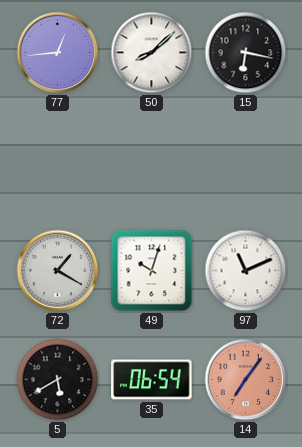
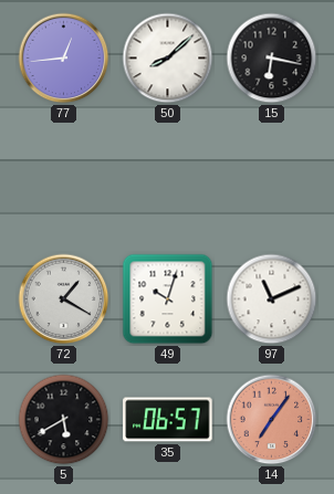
35: 06:54 -> 06:57 (168, 420)
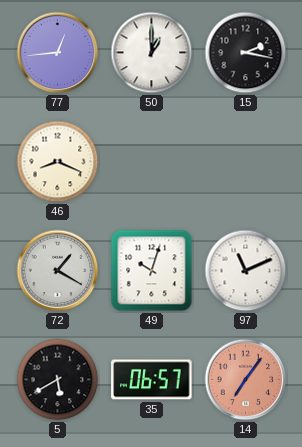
50: 8:08 -> 1:00 (152, 53)
15: 6:17 -> 2:17 (246, 53)
46: none -> 8:19 (58, 162)
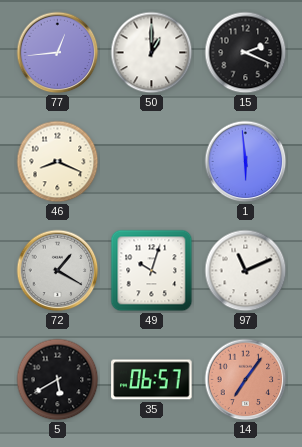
15: 2:17 -> 2:19 (246, 53)
1: none -> 5:59 (246, 162)
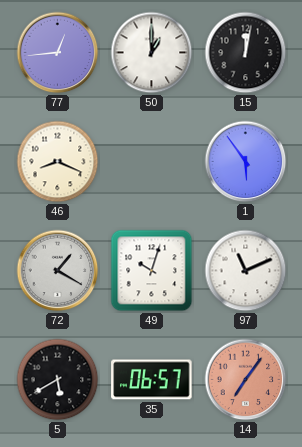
15: 2:19 -> 12:02 (246, 53)
1: 5:59 -> 5:54 (246, 162)
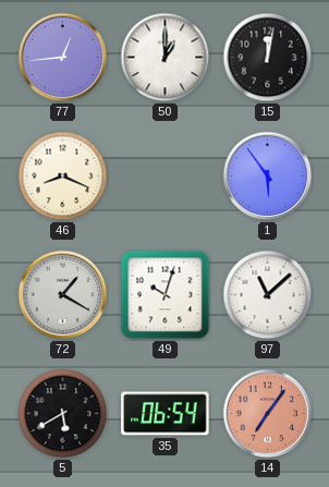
97: 11:11 -> 11:08 (268, 295)
35: 06:57 -> 06:54 (166, 414)
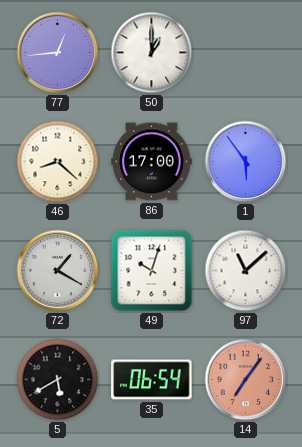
15: 12:02 -> none (268, 58)
46: 8:19 -> 8:22 (58, 162)
86: none -> 17:00 (152, 162)
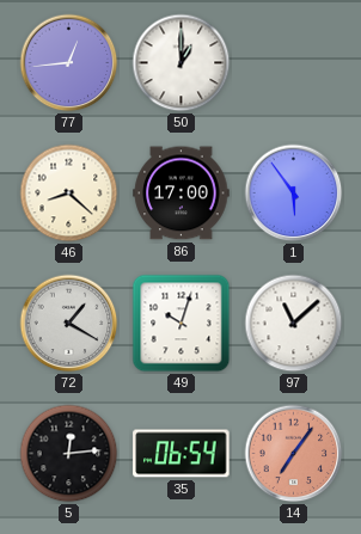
5: 5:40 -> 12:14 (69, 454)
